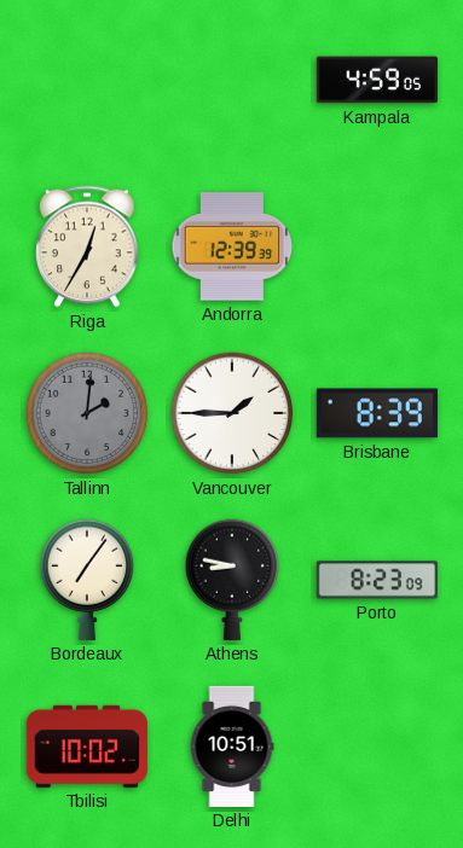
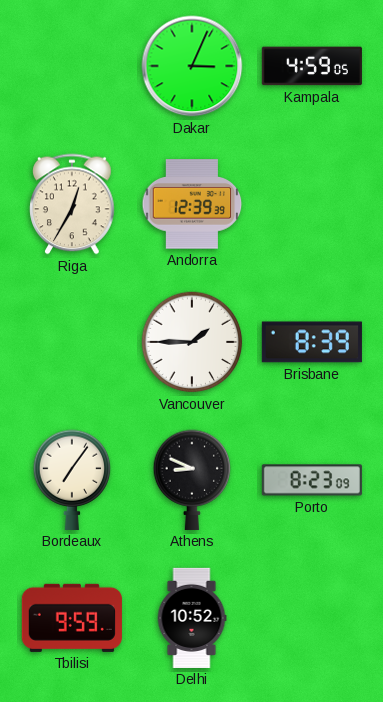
Dakar: none -> 3:04 (192, 66)
Tallinn: 2:01 -> none (87, 413)
Athens: 8:47 -> 8:49 (192, 480)
Tbilisi: 10:02 -> 9:59 (72, 618)
Delhi: 10:51 -> 10:52 (192, 618)
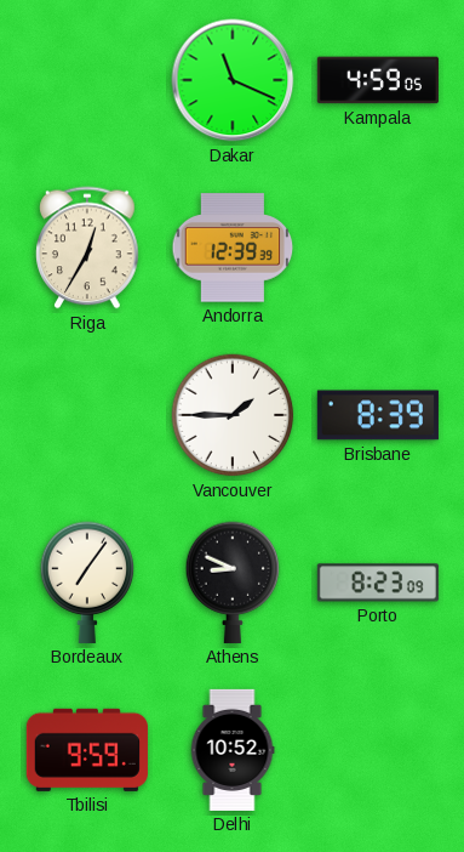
Dakar: 3:04 -> 11:19 (233, 80)
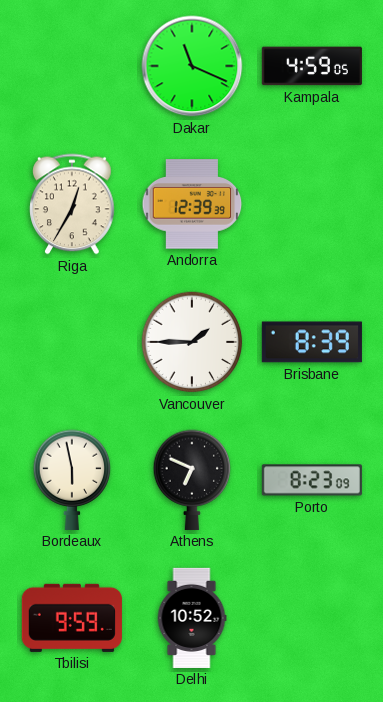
Bordeaux: 7:06 -> 5:58 (72, 480)
Athens: 8:49 -> 6:49 (192, 480)
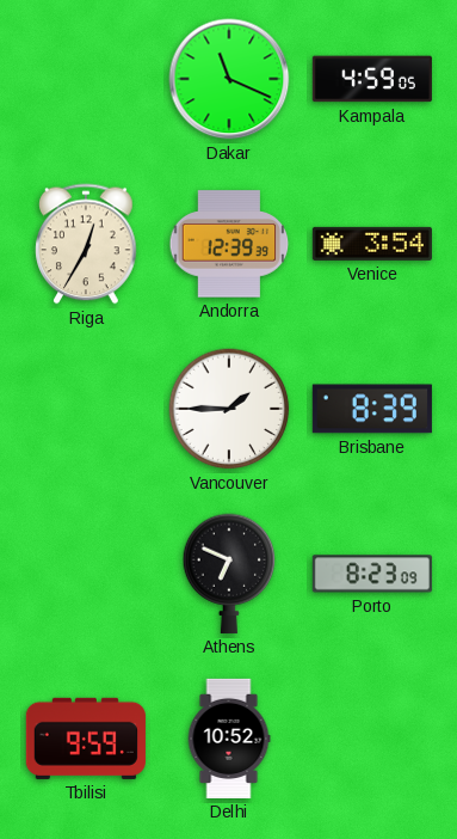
Venice: none -> 3:54 (372, 244)
Bordeaux: 5:58 -> none (72, 480)
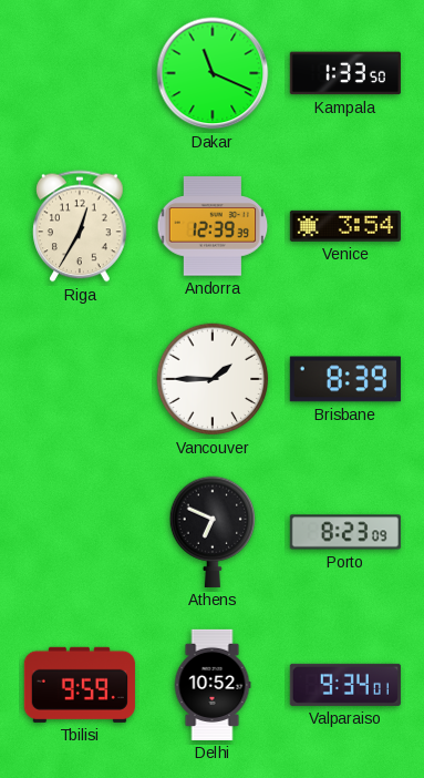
Kampala: 4:59 -> 1:33 (345, 73)
Valparaiso: none -> 9:34 (345, 685)
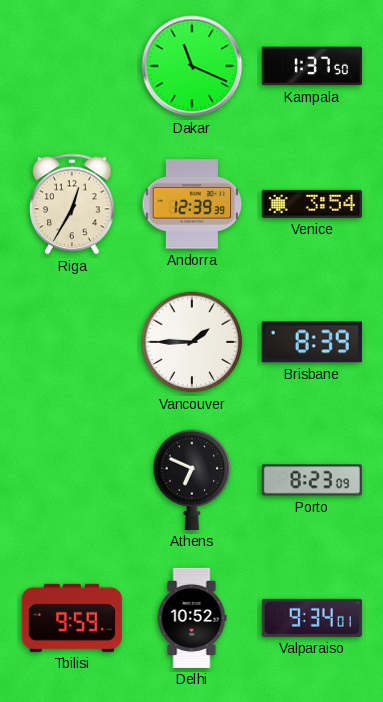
Kampala: 1:33 -> 1:37 (312, 66)
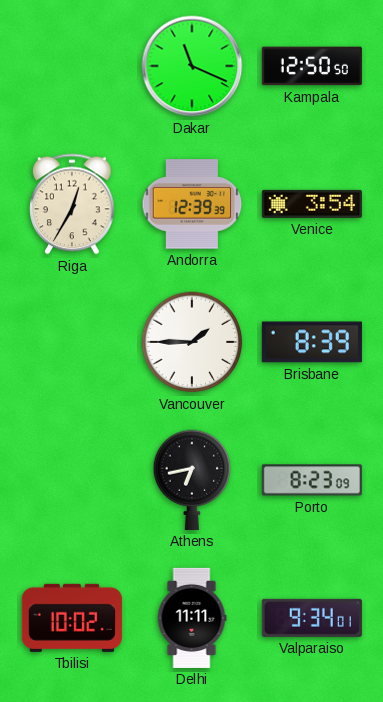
Kampala: 1:37 -> 12:50 (312, 66)
Athens: 6:49 -> 6:43 (192, 480)
Tbilisi: 9:59 -> 10:02 (72, 618)
Delhi: 10:52 -> 11:11 (192, 618)
